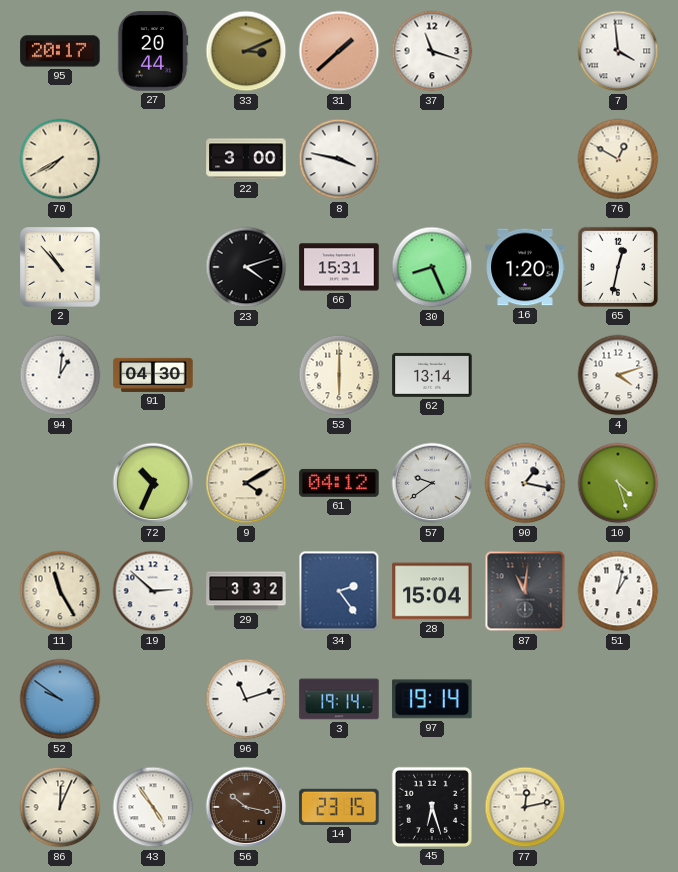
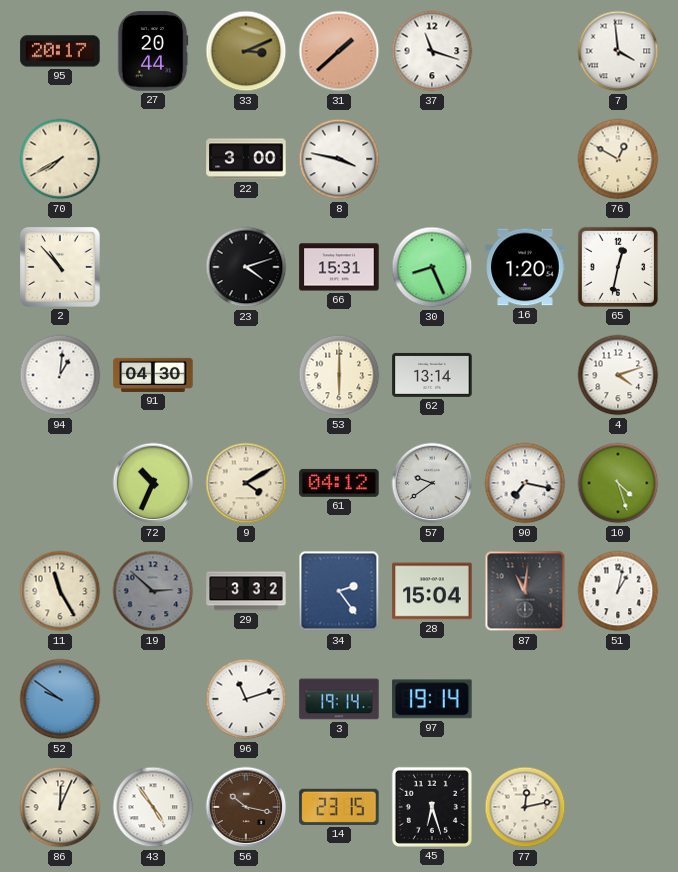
90: 1:17 -> 7:17 (525, 483)
19 dial: white -> grey (153, 591)
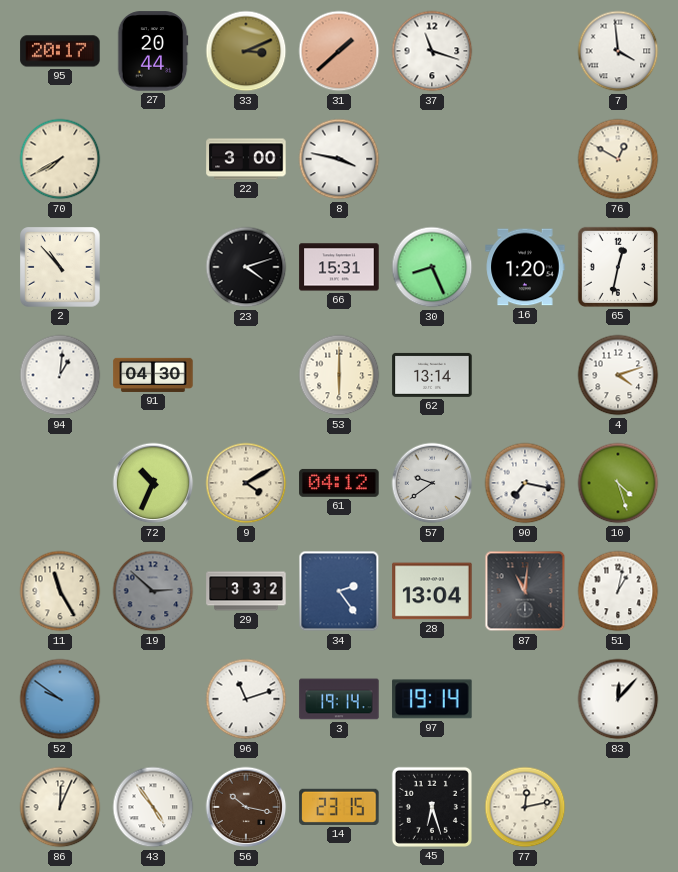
28: 15:04 -> 13:04 (432, 591)
83: none -> 12:07 (618, 699)
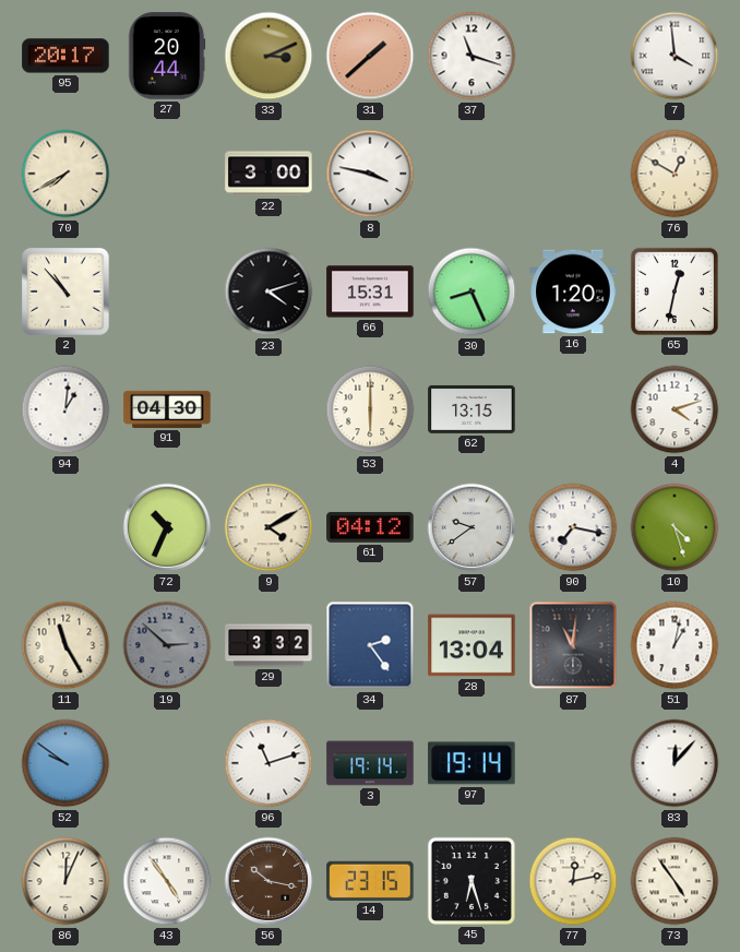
62: 13:14 -> 13:15 (472, 409)
73: none -> 4:54 (675, 881)
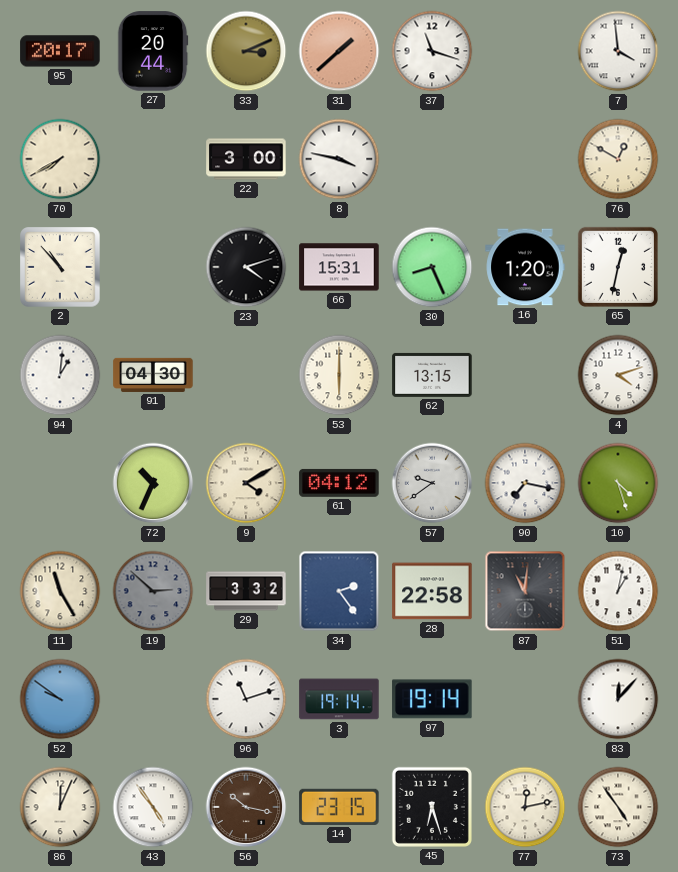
28: 13:04 -> 22:58 (432, 591)
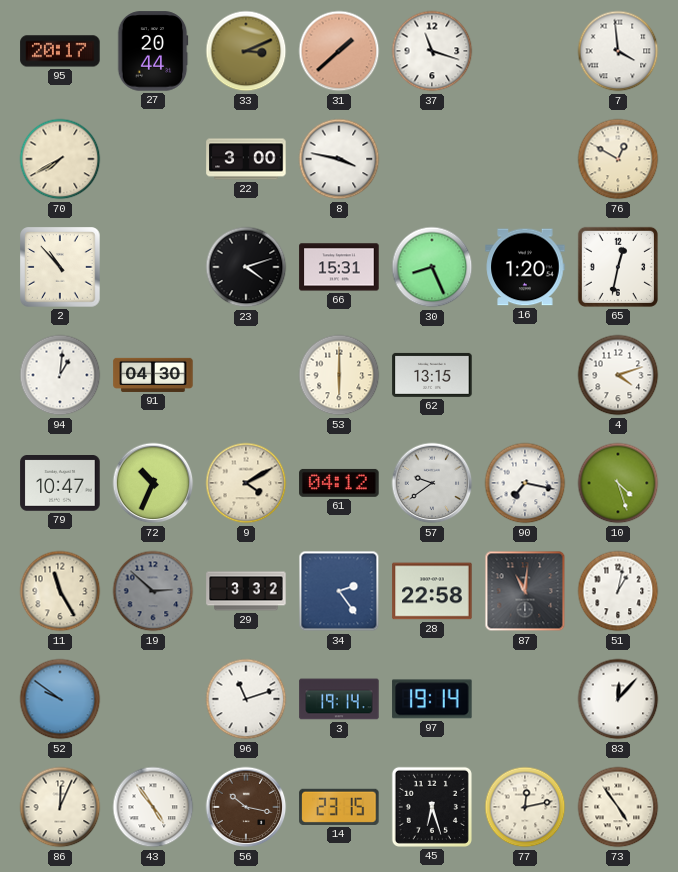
79: none -> 10:47 (60, 484)
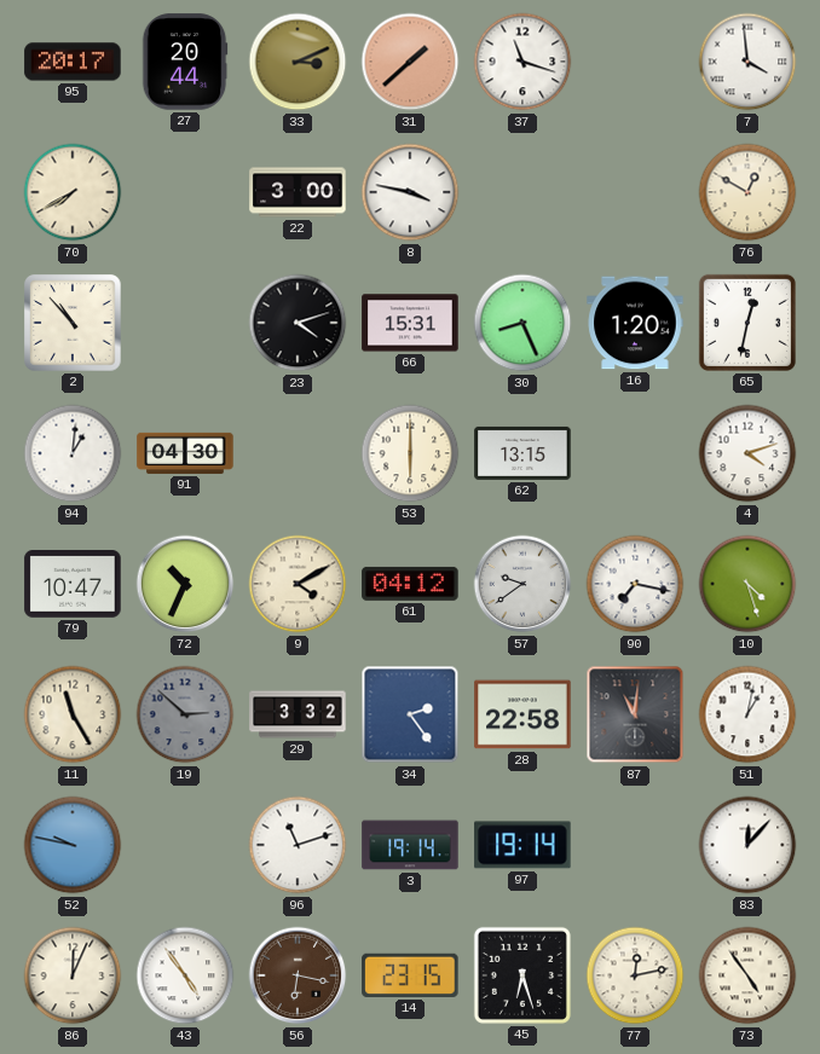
52: 9:51 -> 9:47 (73, 845)
56: 10:17 -> 6:17 (298, 975)
